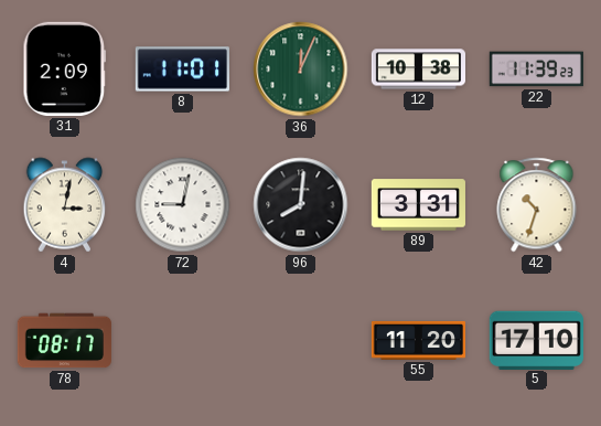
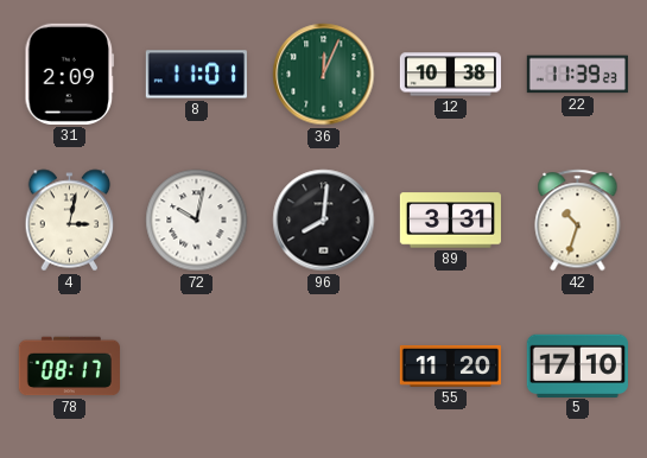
72: 9:02 -> 10:02 (197, 221)
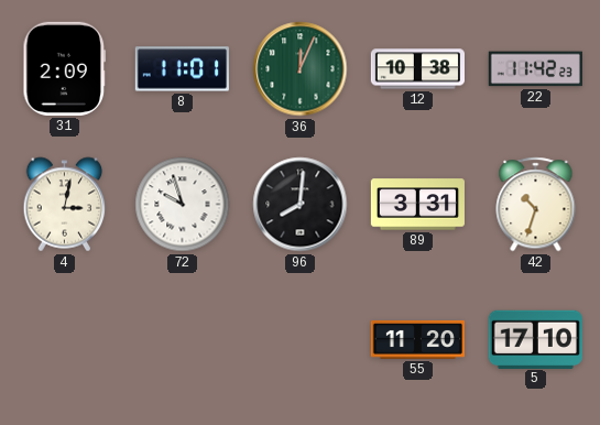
22: 11:39 -> 11:42 (535, 69)
72: 10:02 -> 9:57 (183, 205)
78: 08:17 -> none (69, 367)
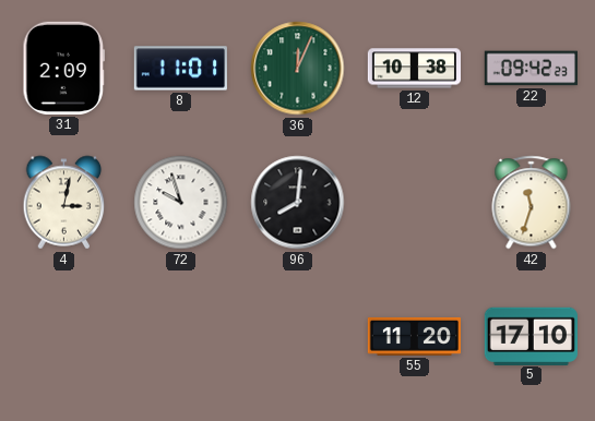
22: 11:42 -> 09:42 (531, 69)
89: 3:31 -> none (417, 205)
42: 10:33 -> 11:33 (532, 203)
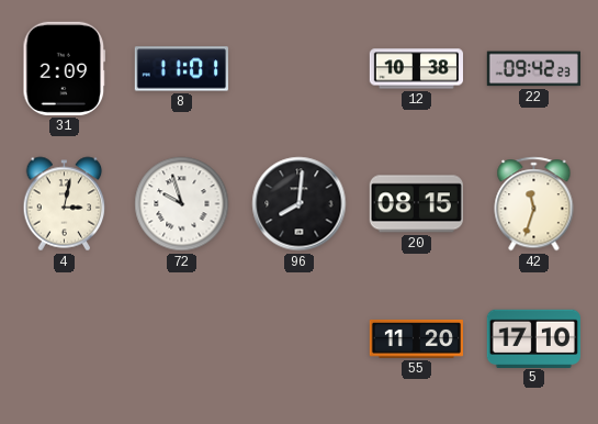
36: 12:04 -> none (298, 69)
20: none -> 08:15 (416, 204)
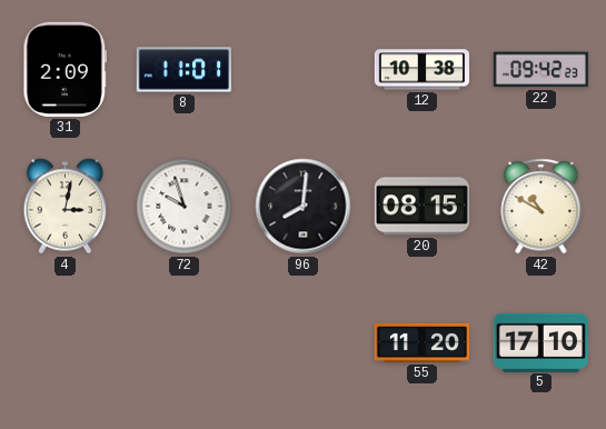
42: 11:33 -> 10:50 (542, 207)
